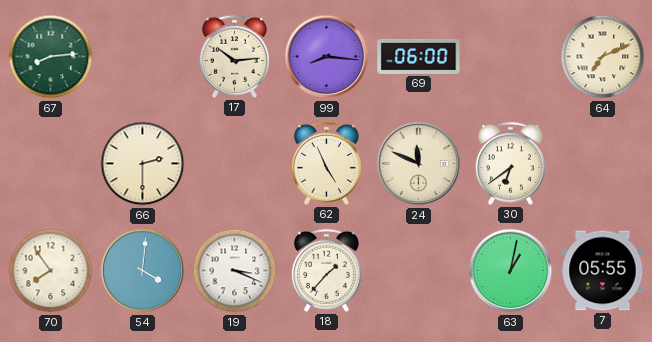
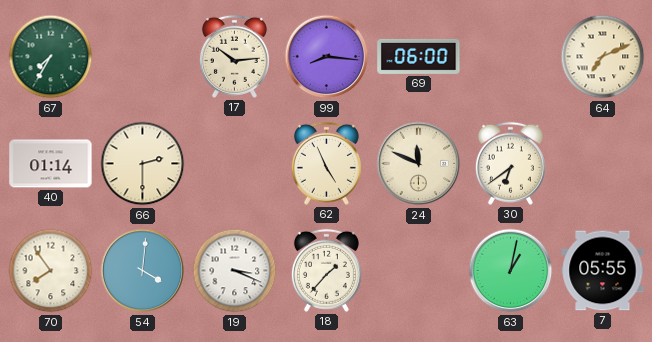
67: 8:14 -> 7:35 (51, 57)
40: none -> 01:14 (51, 164)
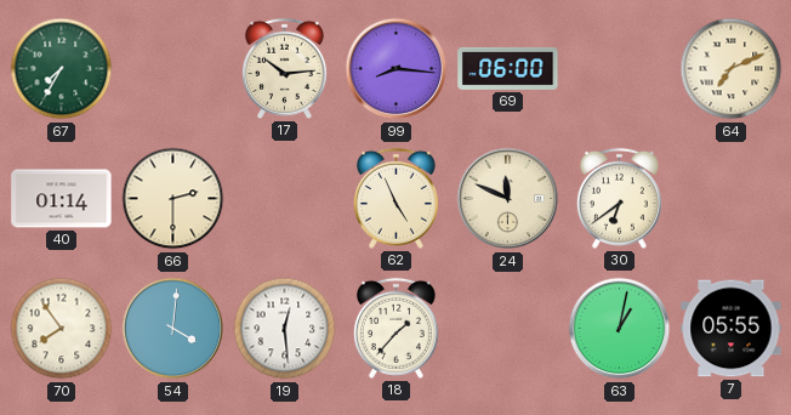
19: 3:19 -> 12:29 (285, 329)
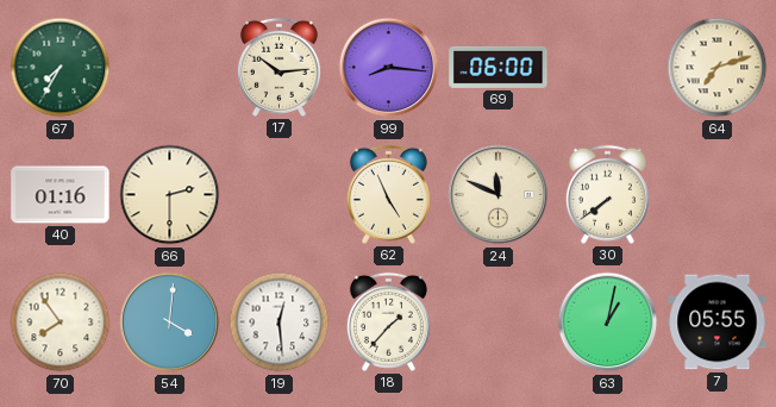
64: 7:11 -> 7:12 (718, 68)
40: 01:14 -> 01:16 (61, 195)
30: 6:39 -> 7:39 (607, 194)
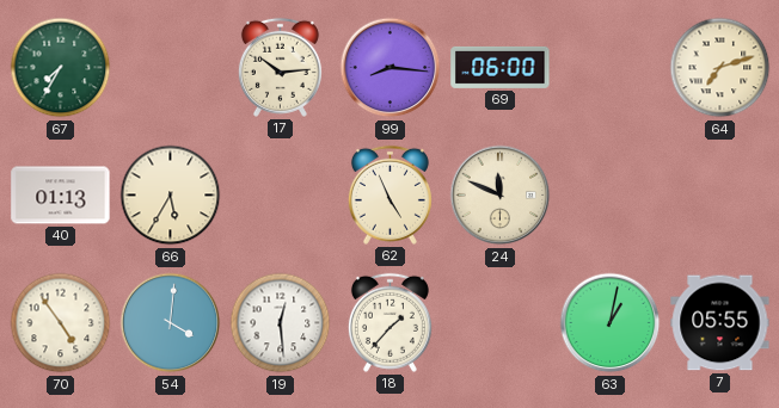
40: 01:16 -> 01:13 (61, 196)
66: 2:30 -> 5:35 (171, 196)
30: 7:39 -> none (607, 194)
70: 7:54 -> 4:54 (61, 323)
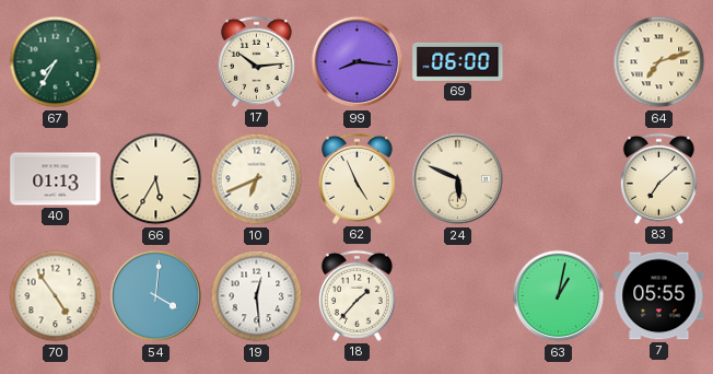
10: none -> 6:41 (257, 179)
24: 11:49 -> 5:49 (458, 179)
83: none -> 7:08 (658, 178)
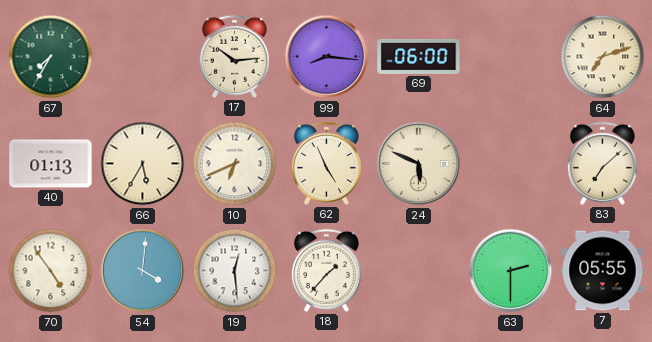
63: 1:02 -> 2:30 (511, 271)
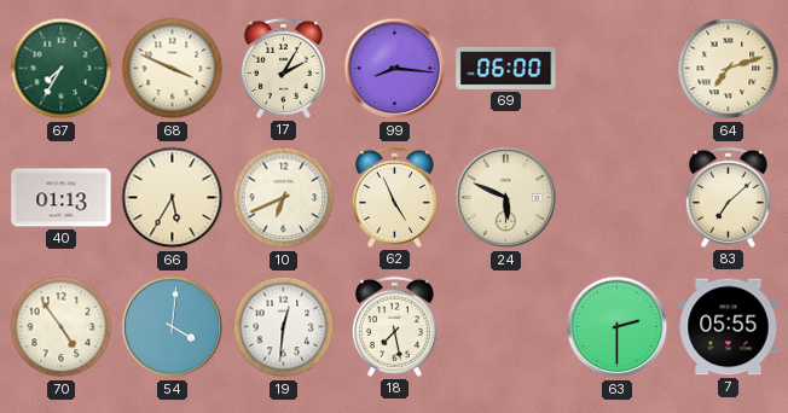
68: none -> 3:49 (173, 69)
17: 10:14 -> 2:05 (283, 68)
19: 12:29 -> 12:31 (284, 327)
18: 1:37 -> 7:28 (394, 326)
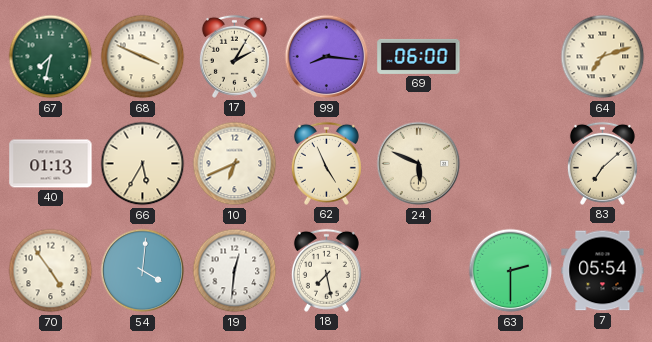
67: 7:35 -> 7:32 (51, 57)
7: 05:55 -> 05:54 (603, 271)
